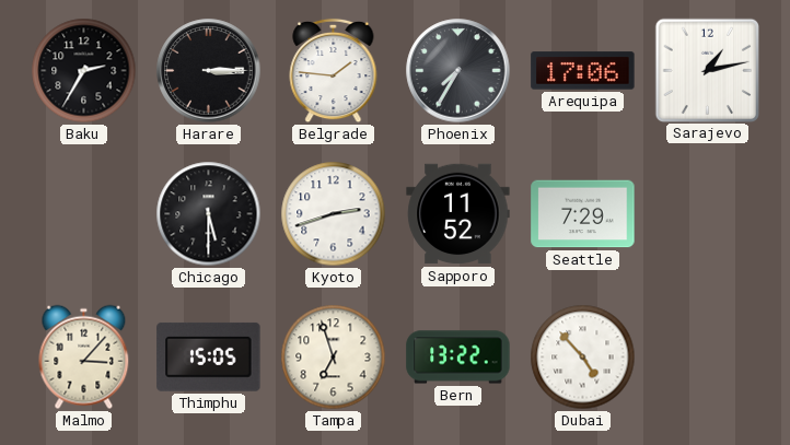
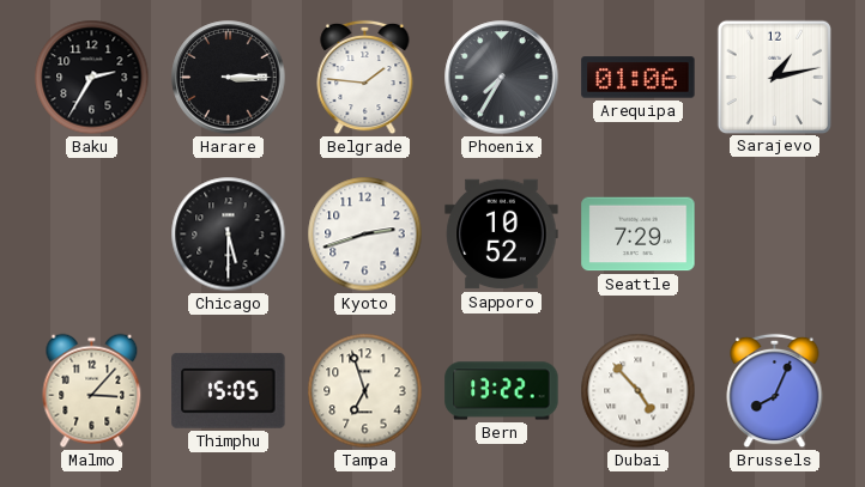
Arequipa: 17:06 -> 01:06 (639, 78)
Sapporo: 11:52 -> 10:52 (502, 235)
Brussels: none -> 8:04 (775, 391)
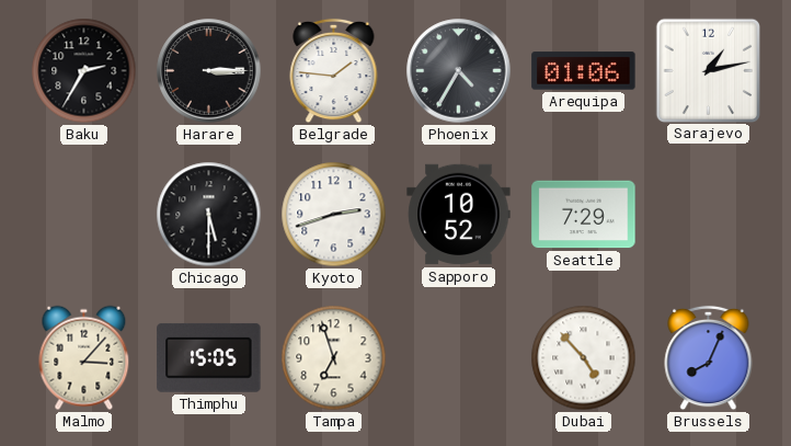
Phoenix: 7:35 -> 4:35 (459, 71)
Bern: 13:22 -> none (502, 391)
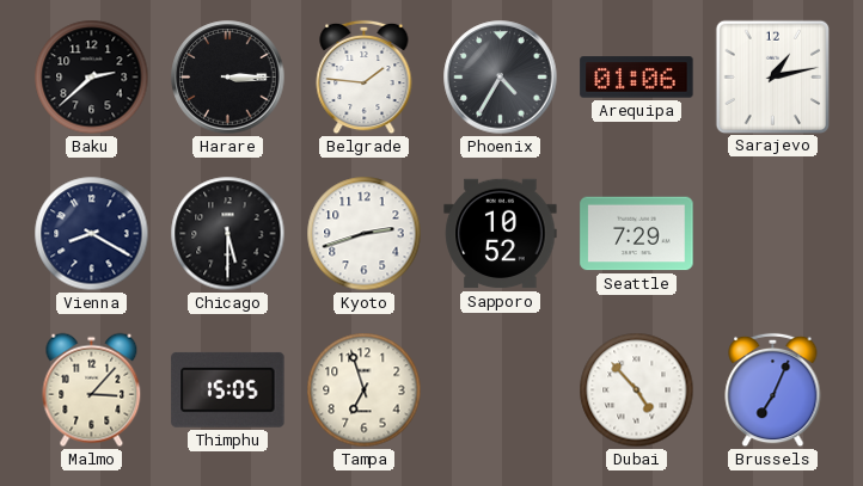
Baku: 2:35 -> 2:38 (92, 78)
Vienna: none -> 8:20 (92, 234)
Brussels: 8:04 -> 7:04 (773, 390)
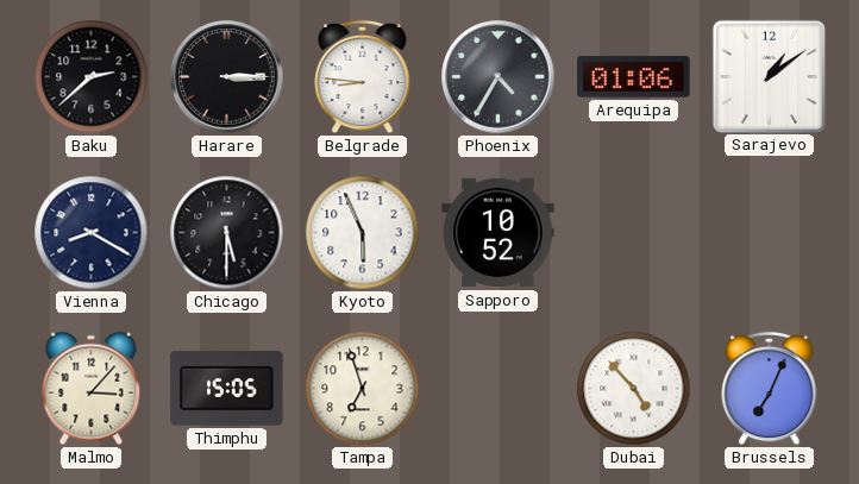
Belgrade: 1:46 -> 8:46 (363, 77)
Sarajevo: 1:13 -> 1:09 (769, 76)
Kyoto: 2:42 -> 5:56 (363, 233)
Seattle: 7:29 -> none (637, 234)
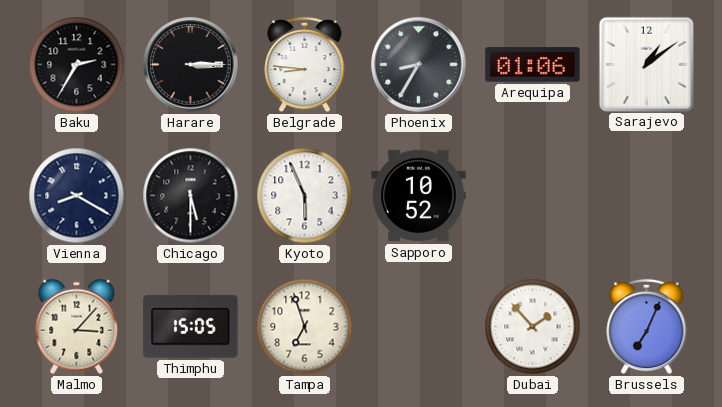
Baku: 2:38 -> 2:35 (77, 65)
Phoenix: 4:35 -> 8:35 (419, 65)
Dubai: 4:53 -> 1:53 (533, 327)
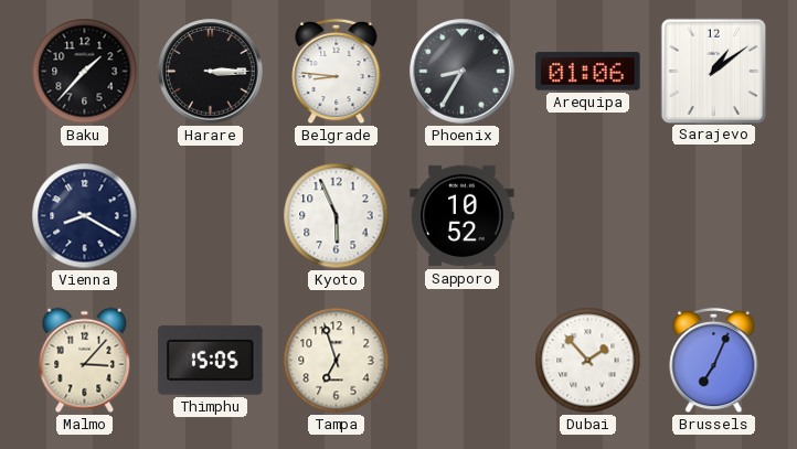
Baku: 2:35 -> 1:37 (85, 72)
Chicago: 5:30 -> none (191, 196)
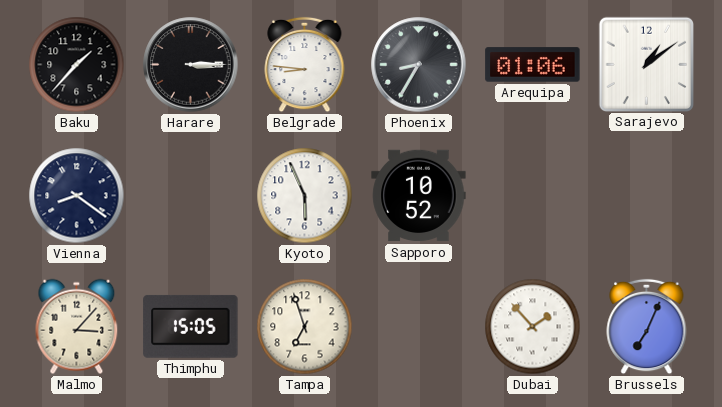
Vienna: 8:20 -> 8:21 (77, 196)
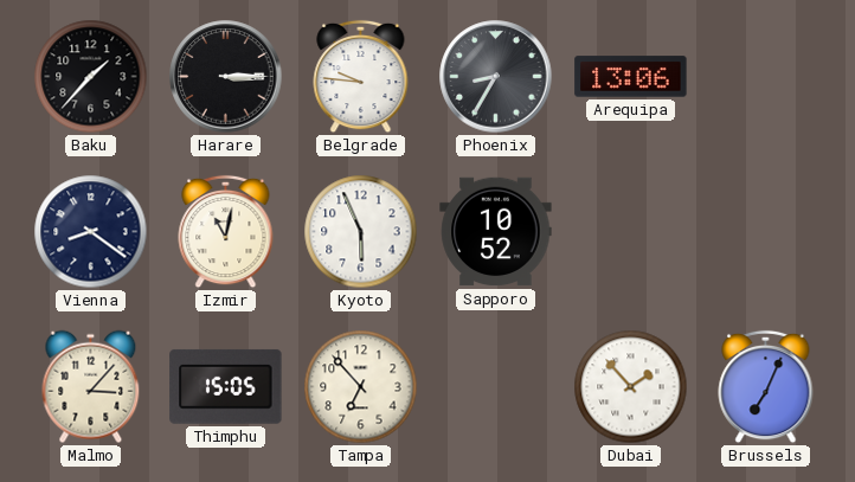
Belgrade: 8:46 -> 9:46 (361, 77)
Arequipa: 01:06 -> 13:06 (631, 77)
Sarajevo: 1:09 -> none (646, 64)
Izmir: none -> 11:02 (226, 232)
Tampa: 6:57 -> 6:53 (361, 387)
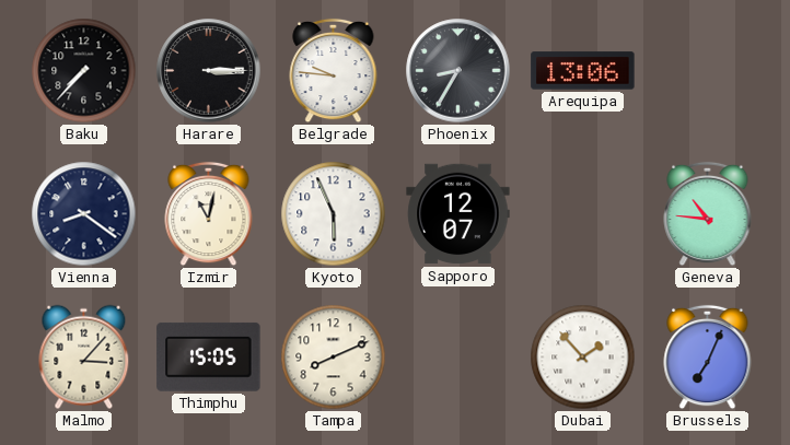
Baku: 1:37 -> 7:37 (84, 71)
Sapporo: 10:52 -> 12:07 (458, 214)
Geneva: none -> 10:46 (708, 214)
Tampa: 6:53 -> 8:11 (334, 358)
